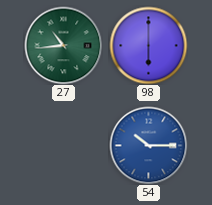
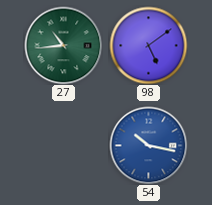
98: 6:00 -> 5:09 (148, 45)
54: 10:15 -> 10:17 (148, 145)
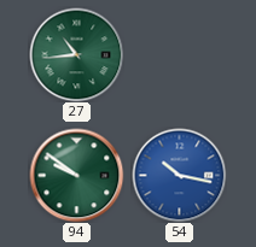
98: 5:09 -> none (148, 45)
94: none -> 9:51 (76, 175)
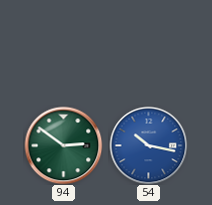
27: 10:44 -> none (76, 54)
94: 9:51 -> 2:51 (63, 145)
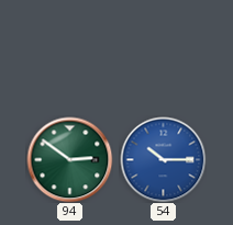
54: 10:17 -> 10:15 (163, 159)
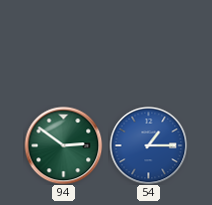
54: 10:15 -> 1:15 (148, 145)
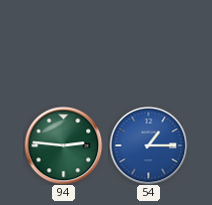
94: 2:51 -> 2:46 (63, 145)
